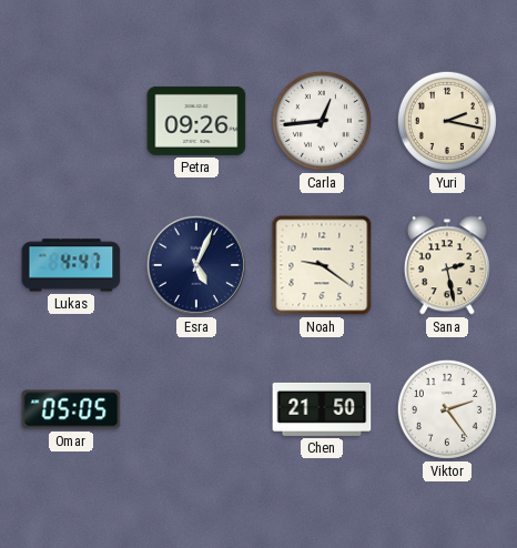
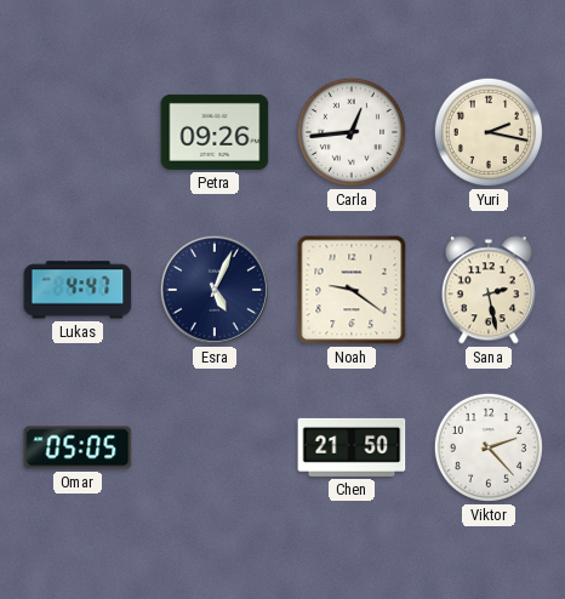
Viktor: 2:24 -> 2:23 (489, 447)
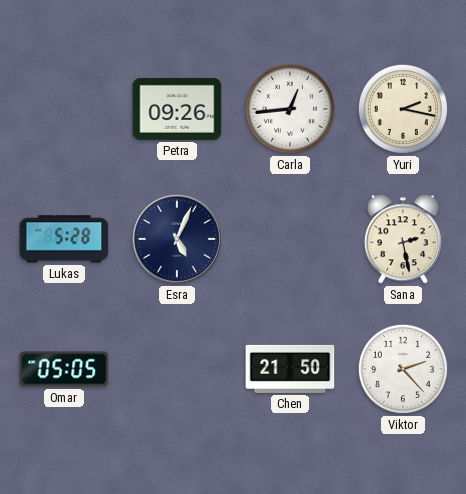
Lukas: 4:47 -> 5:28 (64, 239)
Noah: 9:21 -> none (352, 290)
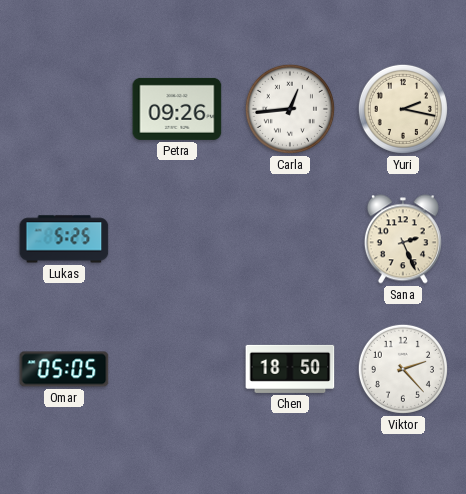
Lukas: 5:28 -> 5:25 (64, 239)
Esra: 5:04 -> none (177, 239)
Sana: 2:28 -> 2:26 (403, 239)
Chen: 21:50 -> 18:50 (290, 369)
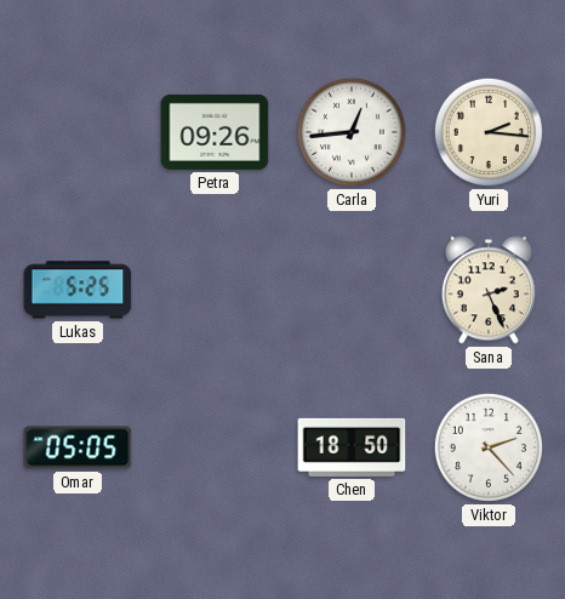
Yuri: 2:17 -> 2:16 (489, 132)
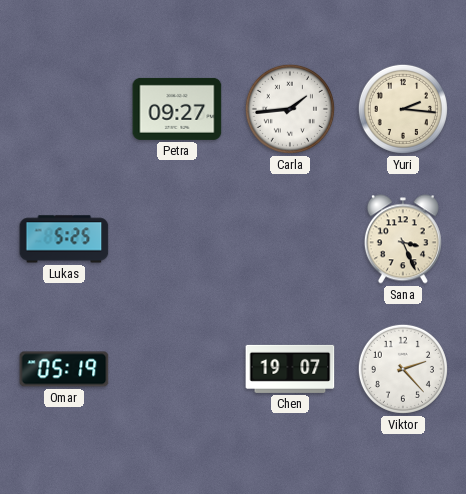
Petra: 09:26 -> 09:27 (177, 109)
Carla: 12:44 -> 1:44 (290, 109)
Sana: 2:26 -> 3:26 (403, 239)
Omar: 05:05 -> 05:19 (64, 369)
Chen: 18:50 -> 19:07 (290, 369)
